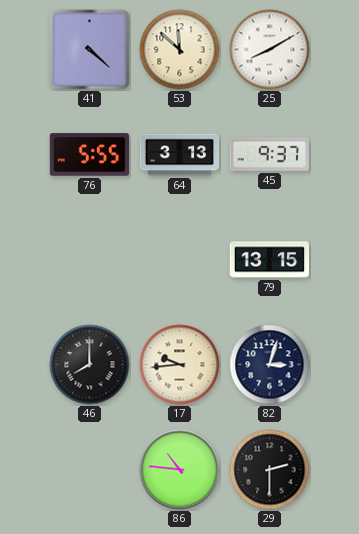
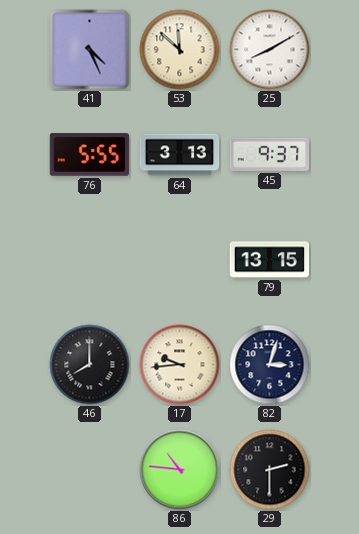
41: 4:22 -> 4:26 (90, 50)
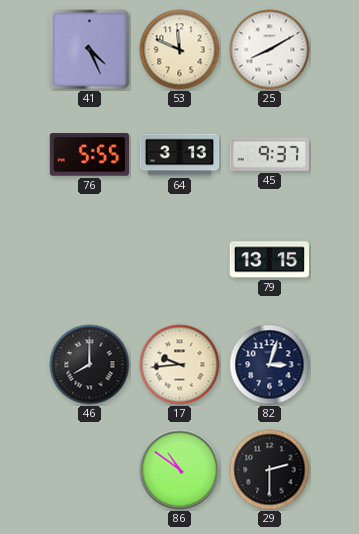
53: 11:52 -> 11:49 (180, 50)
86: 10:46 -> 10:51 (180, 470)
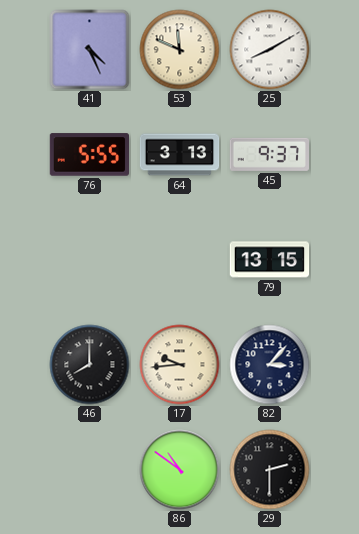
82: 3:03 -> 3:07 (270, 365)
